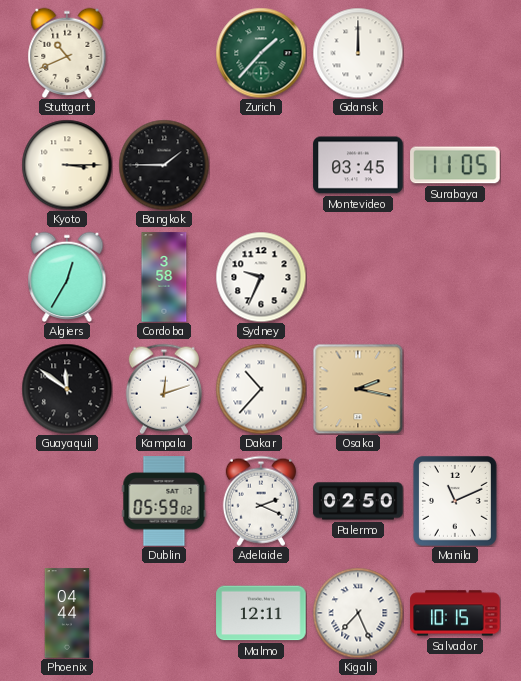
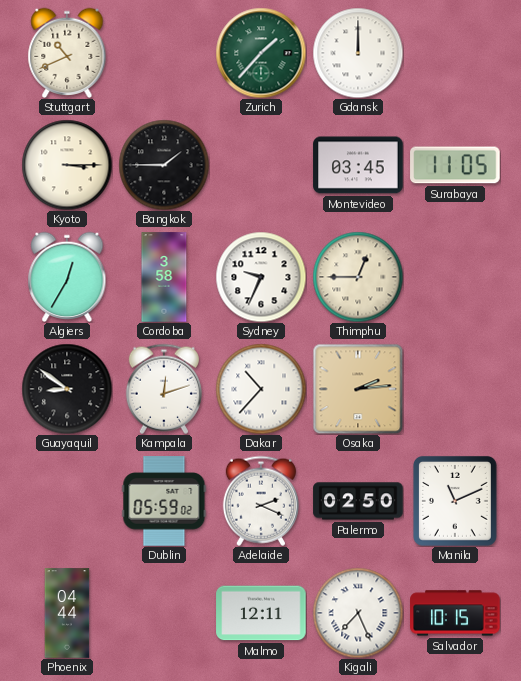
Thimphu: none -> 12:45 (358, 277)
Guayaquil: 11:51 -> 8:51 (67, 389)
Osaka: 2:17 -> 2:14 (358, 389)
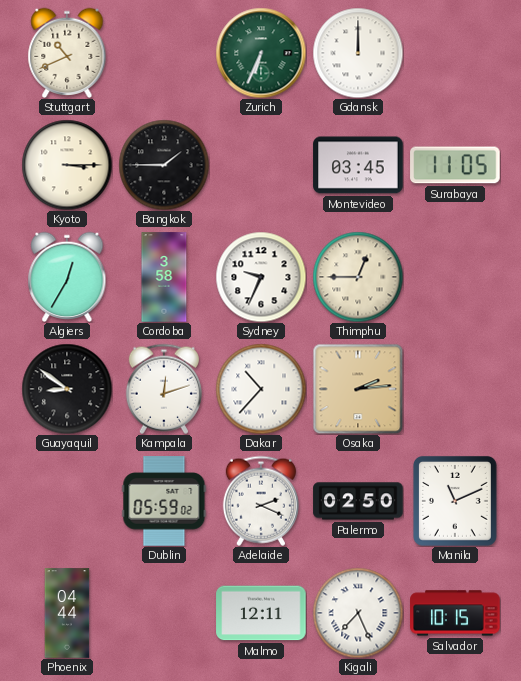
Zurich: 1:37 -> 6:34 (261, 53)
